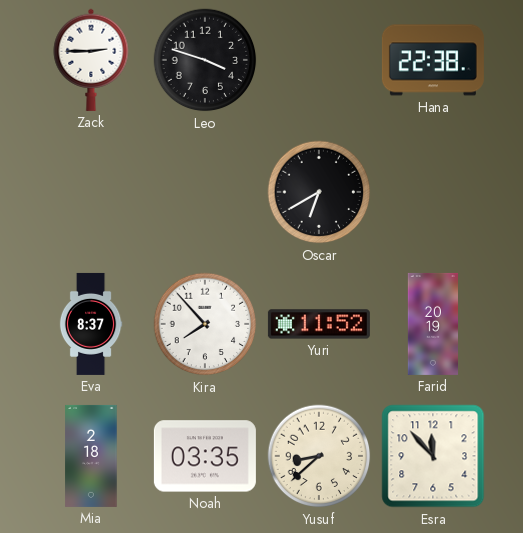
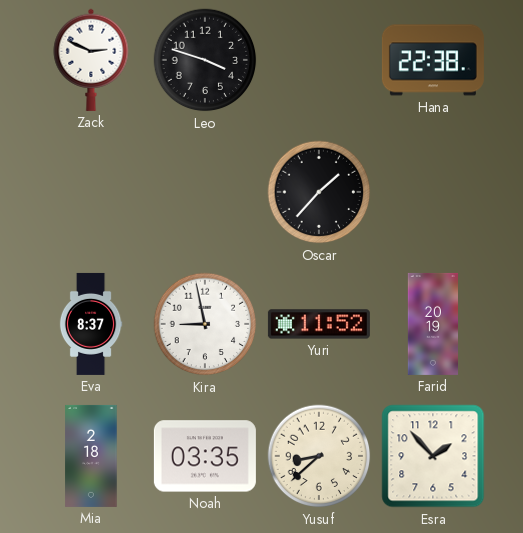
Zack: 2:45 -> 2:49 (91, 60)
Oscar: 6:40 -> 1:37 (319, 192)
Kira: 7:53 -> 8:58 (205, 324)
Esra: 11:53 -> 1:53 (433, 456)
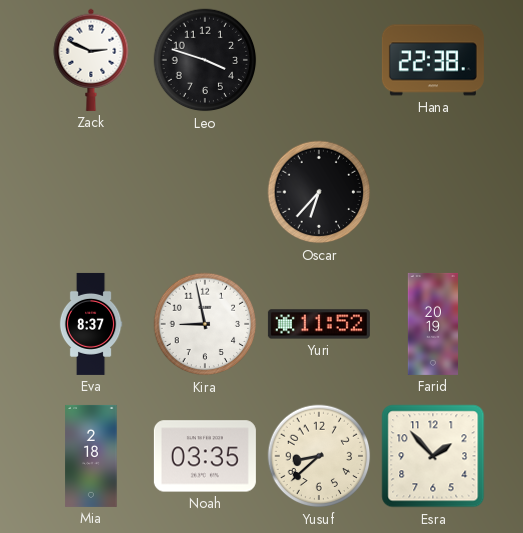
Oscar: 1:37 -> 6:37 (319, 192)
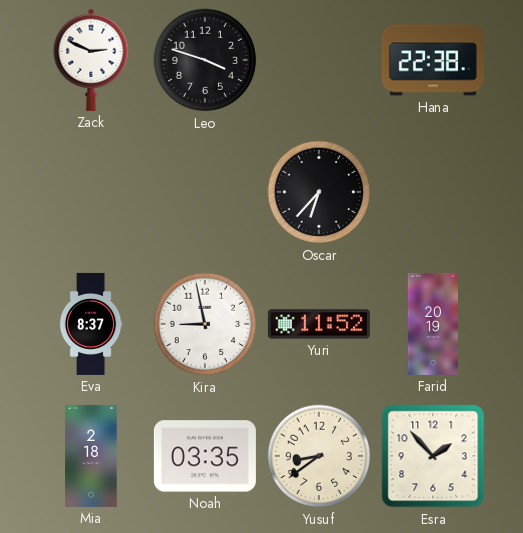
Yusuf: 8:38 -> 8:39 (319, 456)
